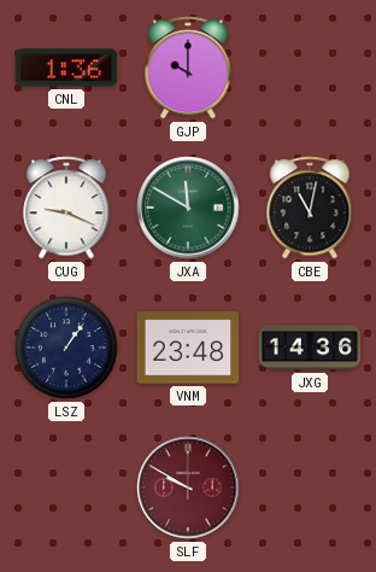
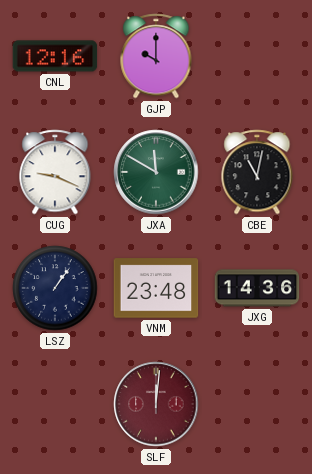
CNL: 1:36 -> 12:16 (55, 56)
SLF: 9:50 -> 12:01 (156, 404)
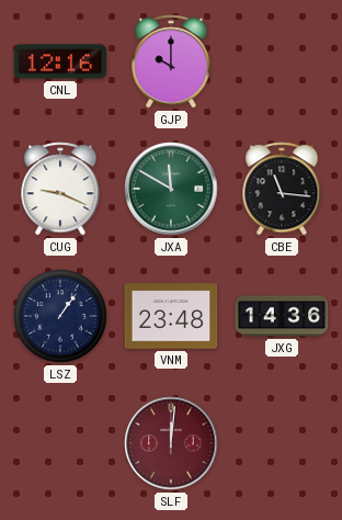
CBE: 11:02 -> 11:16 (282, 189)
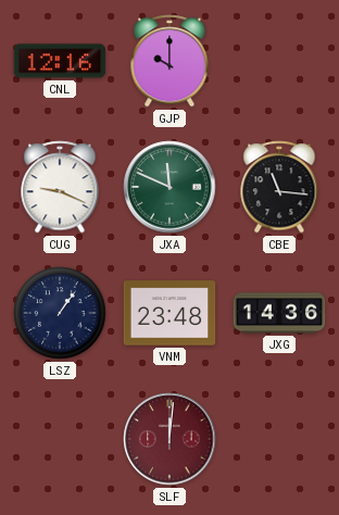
JXA: 11:50 -> 11:49 (169, 187)
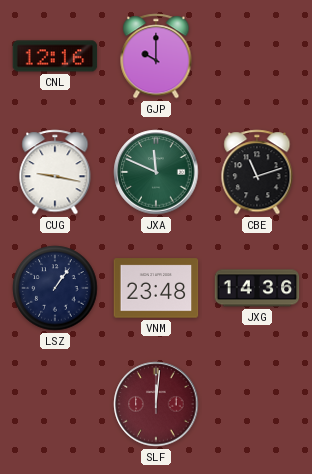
CUG: 9:19 -> 9:17 (55, 172)
CBE: 11:16 -> 11:12 (257, 172)
